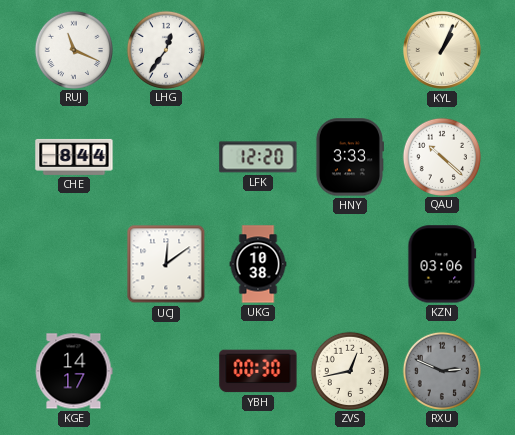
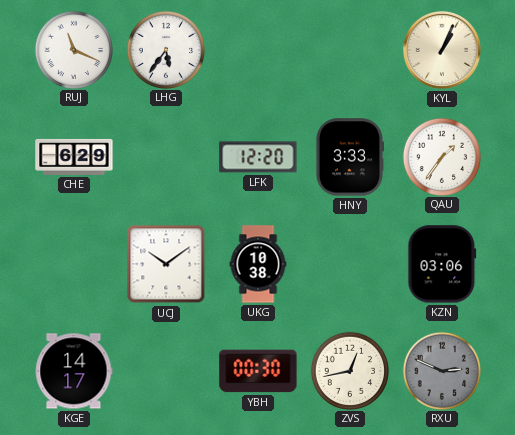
LHG: 12:36 -> 5:36 (165, 49)
CHE: 8:44 -> 6:29 (74, 157)
QAU: 10:22 -> 1:36 (441, 156)
UCJ: 12:09 -> 10:09 (166, 264)
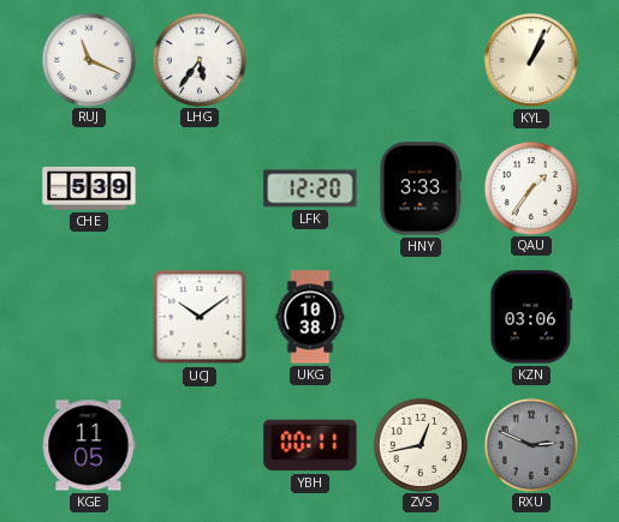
CHE: 6:29 -> 5:39 (89, 188)
KGE: 14:17 -> 11:05 (89, 445)
YBH: 00:30 -> 00:11 (310, 445)
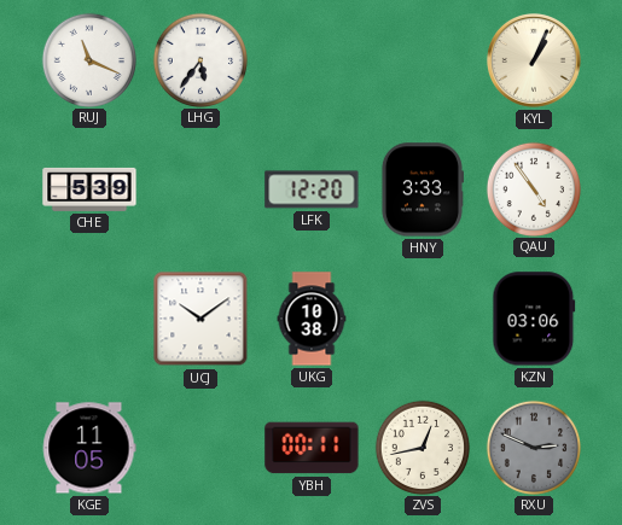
QAU: 1:36 -> 4:54 (533, 188)
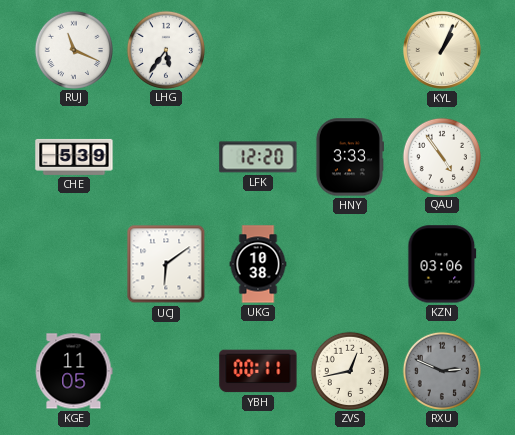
UCJ: 10:09 -> 6:09 (166, 264)
